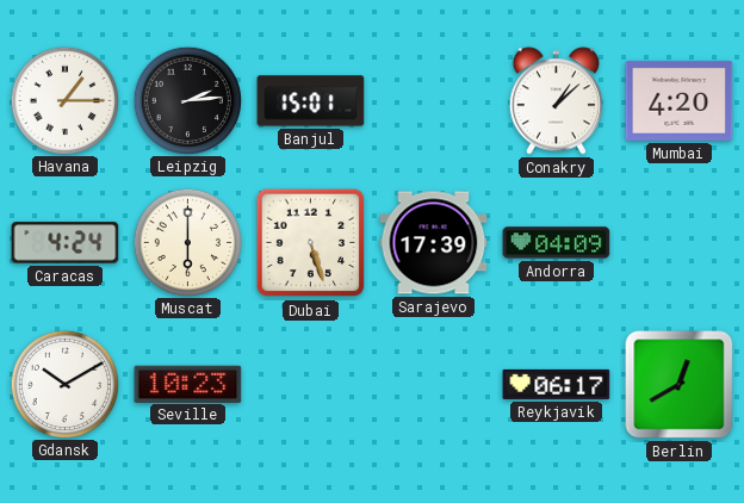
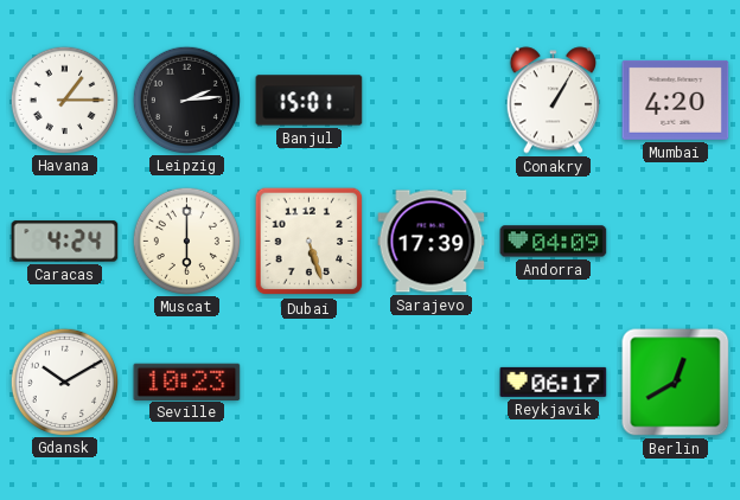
Conakry: 1:08 -> 1:05 (553, 101)
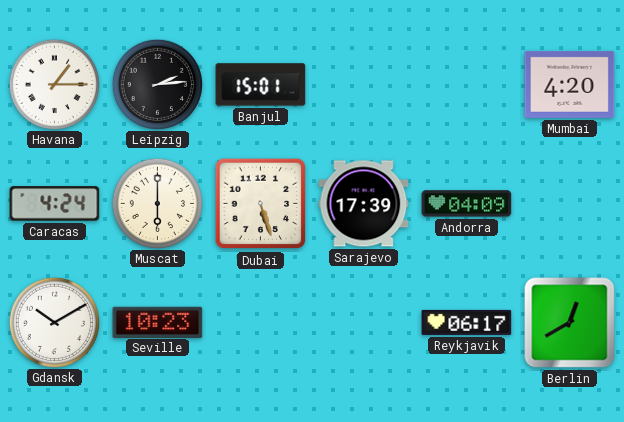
Conakry: 1:05 -> none (553, 101)
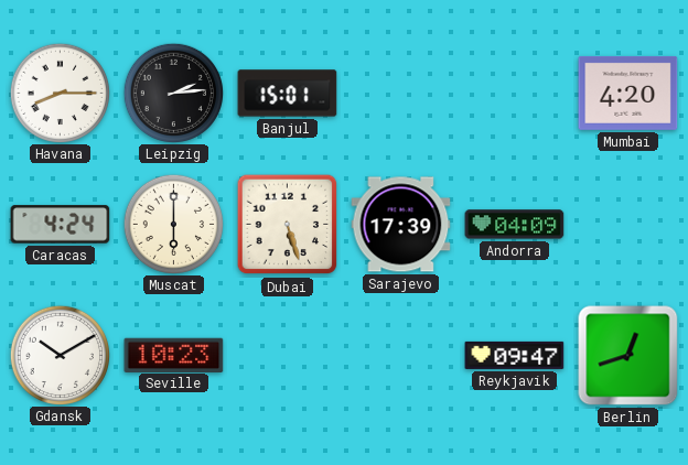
Havana: 1:15 -> 8:15 (60, 93)
Reykjavik: 06:17 -> 09:47 (515, 355)
Berlin: 12:40 -> 12:42 (628, 356)
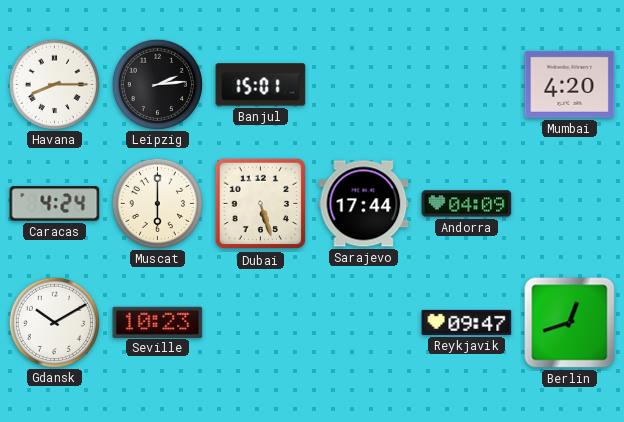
Sarajevo: 17:39 -> 17:44 (364, 204)
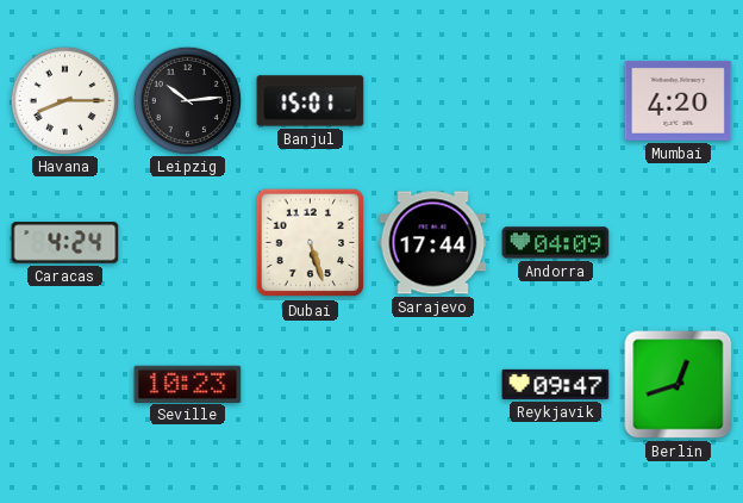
Leipzig: 2:14 -> 10:14 (187, 100)
Muscat: 6:00 -> none (157, 203)
Gdansk: 10:10 -> none (54, 322)
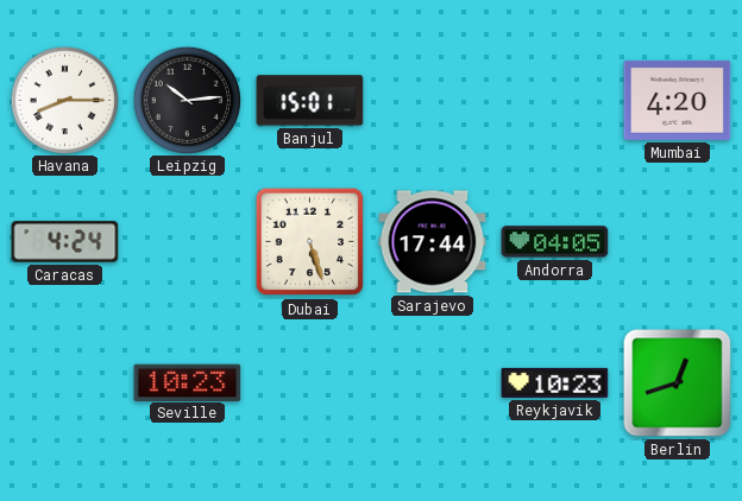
Andorra: 04:09 -> 04:05 (555, 242)
Reykjavik: 09:47 -> 10:23 (555, 382)
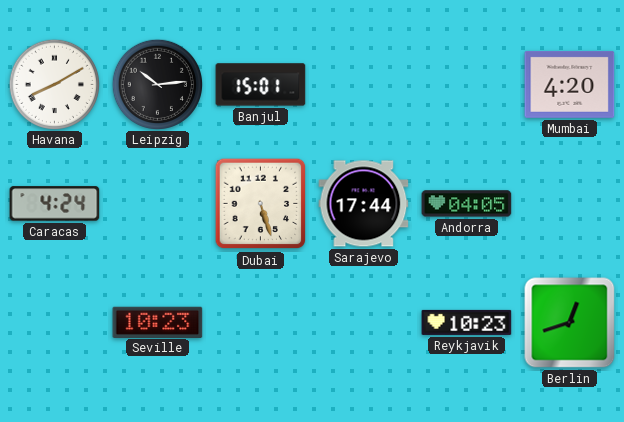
Havana: 8:15 -> 8:10 (54, 84)
